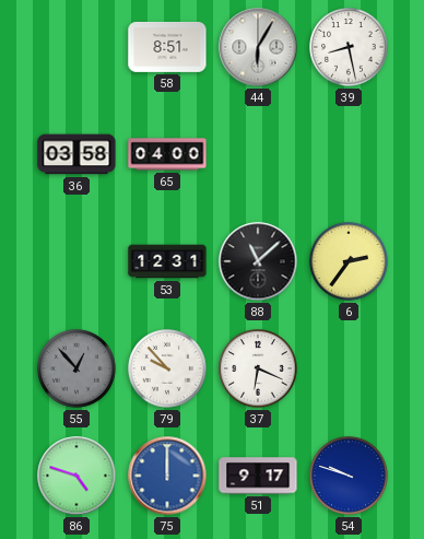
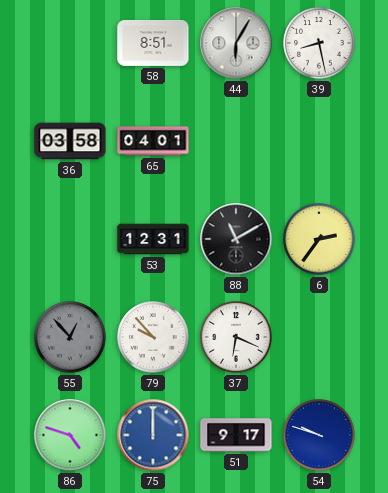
65: 04:00 -> 04:01 (153, 141)
88: 11:08 -> 11:10 (236, 239)
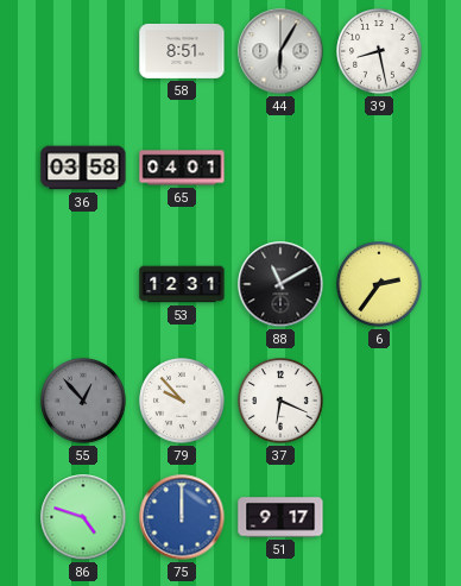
54: 9:48 -> none (319, 435)
